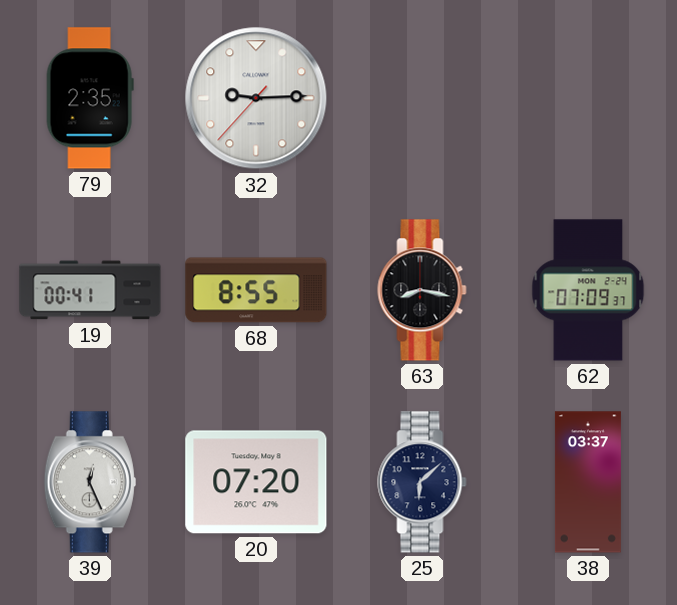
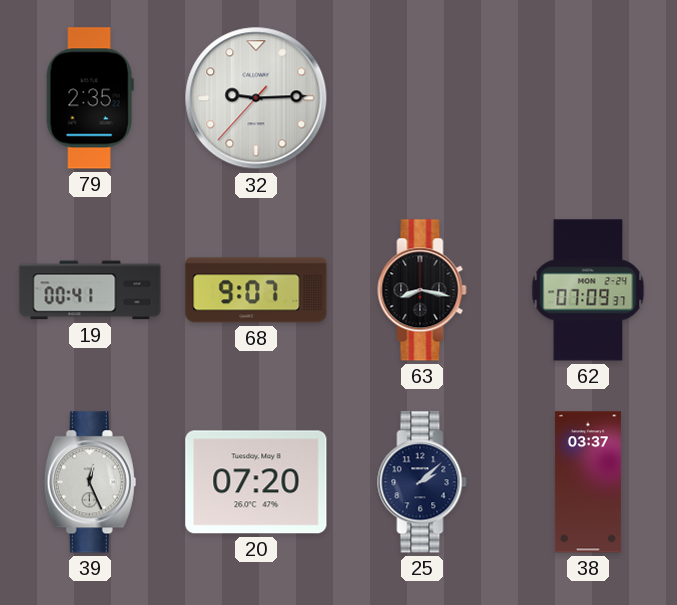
68: 8:55 -> 9:07 (256, 290)
25: 6:08 -> 2:08 (422, 482)
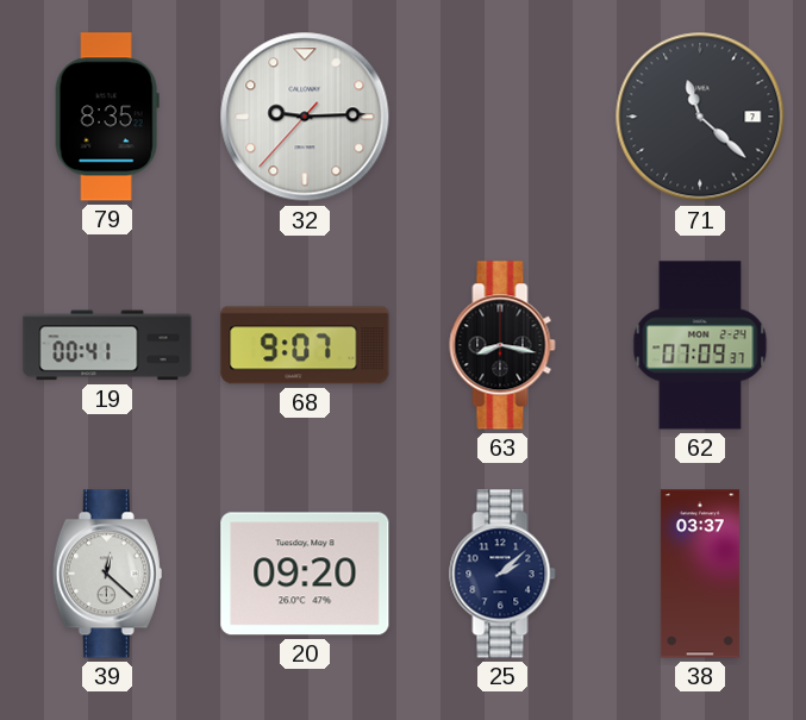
79: 2:35 -> 8:35 (107, 117)
71: none -> 11:22 (700, 117)
39: 12:26 -> 12:22 (107, 574)
20: 07:20 -> 09:20 (305, 574)
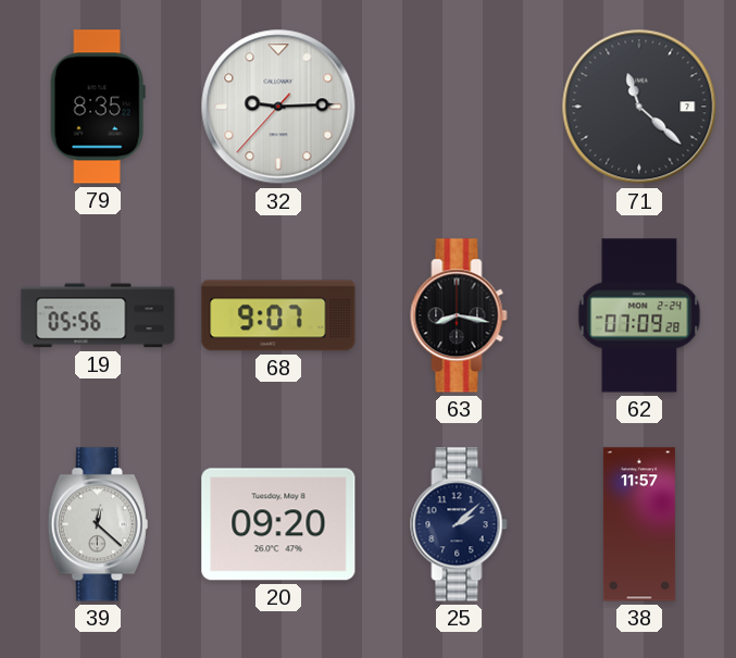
19: 00:41 -> 05:56 (98, 315)
62: 07:09:37 -> 07:09:28 (639, 315)
38: 03:37 -> 11:57 (639, 524)
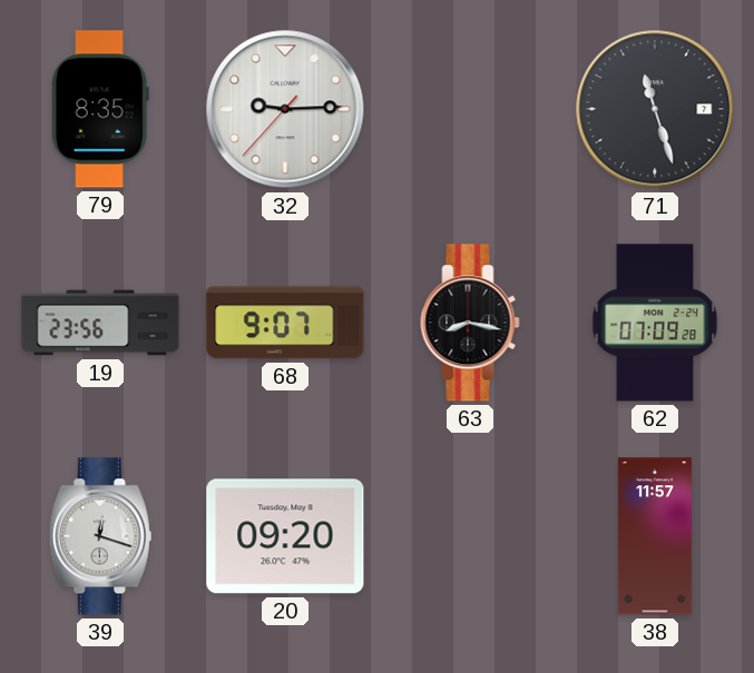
71: 11:22 -> 11:27 (655, 109)
19: 05:56 -> 23:56 (100, 323)
39: 12:22 -> 12:18 (100, 536)
25: 2:08 -> none (459, 524)
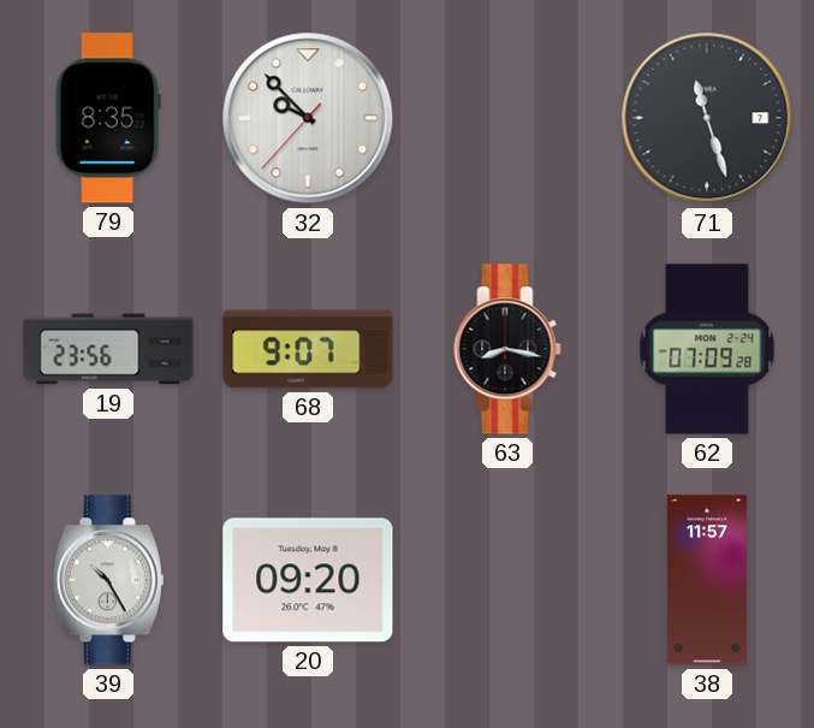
32: 9:14 -> 9:52 (308, 118)
39: 12:18 -> 10:25 (108, 580)
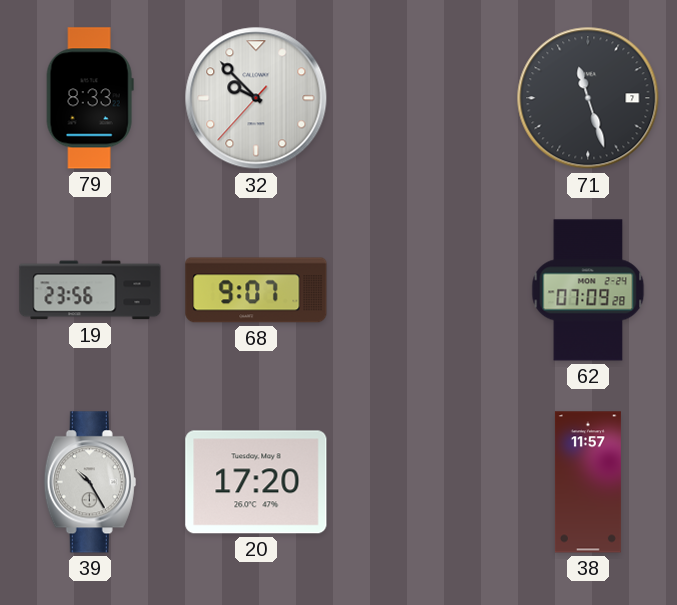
79: 8:35 -> 8:33 (90, 98)
63: 8:17 -> none (507, 349)
20: 09:20 -> 17:20 (256, 482)
